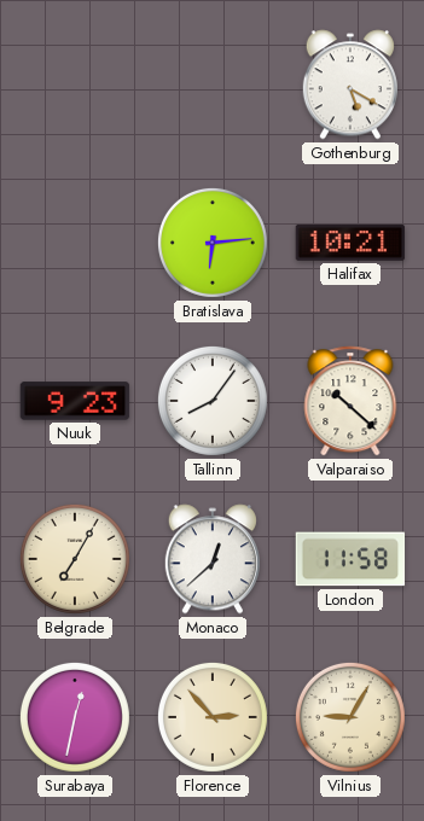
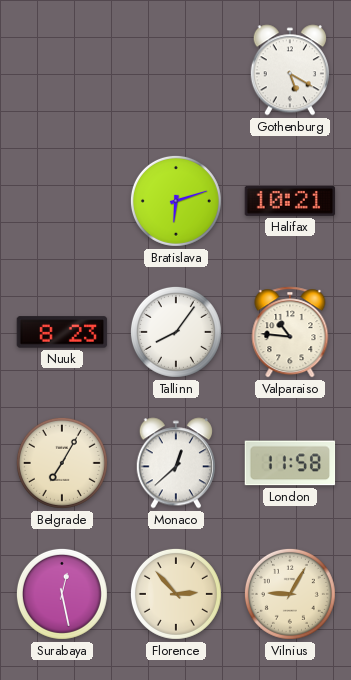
Bratislava: 6:14 -> 6:12 (176, 201)
Nuuk: 9:23 -> 8:23 (62, 332)
Valparaiso: 10:22 -> 10:46 (290, 332)
Surabaya: 12:32 -> 12:28 (62, 594)
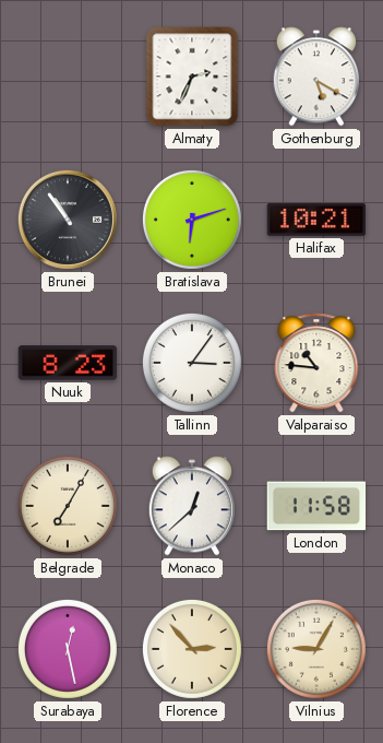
Almaty: none -> 2:34 (192, 76)
Brunei: none -> 10:54 (68, 220)
Tallinn: 8:06 -> 3:06 (192, 363)
